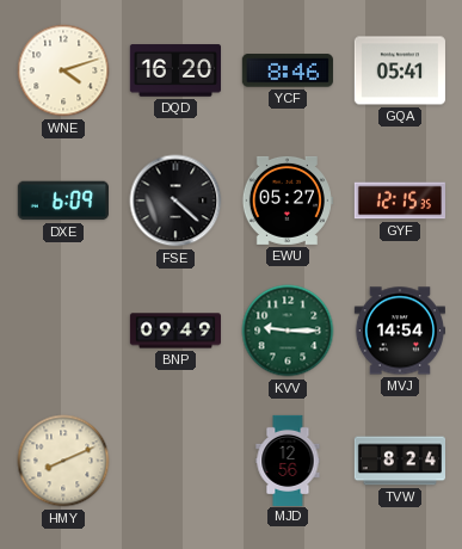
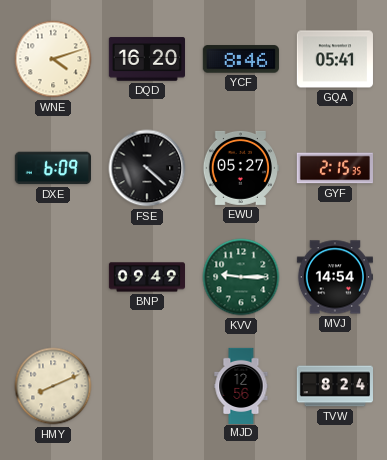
GYF: 12:15 -> 2:15 (334, 168)
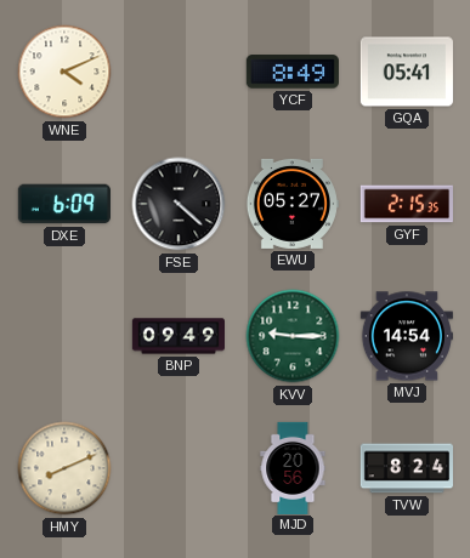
WNE: 4:12 -> 4:11 (64, 72)
DQD: 16:20 -> none (146, 59)
YCF: 8:46 -> 8:49 (293, 72)
MJD: 12:56 -> 20:56 (293, 467)
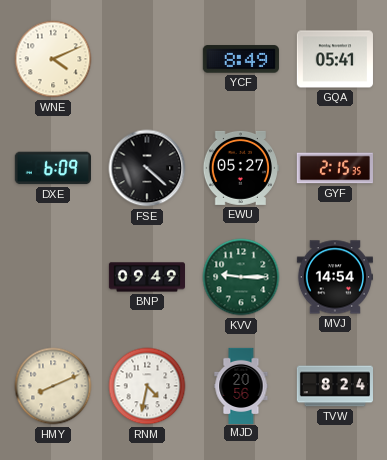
RNM: none -> 4:32 (147, 386)
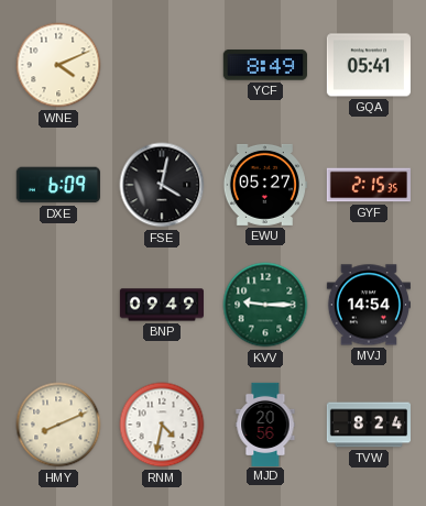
FSE: 4:22 -> 4:02 (162, 185)
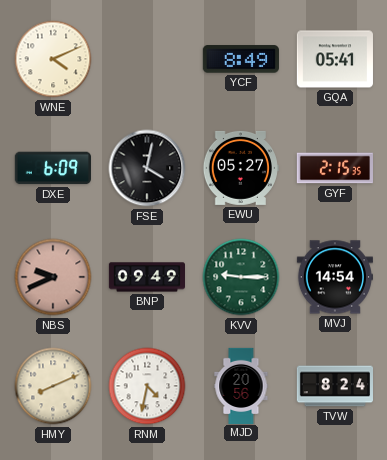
NBS: none -> 9:41 (53, 277)
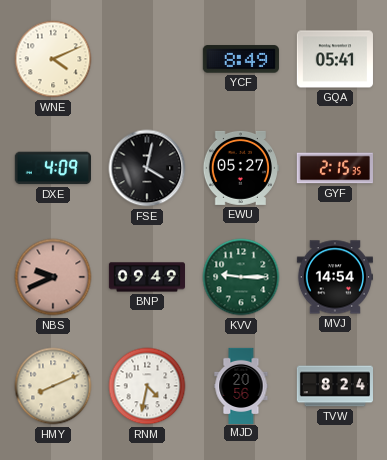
DXE: 6:09 -> 4:09 (53, 168)
